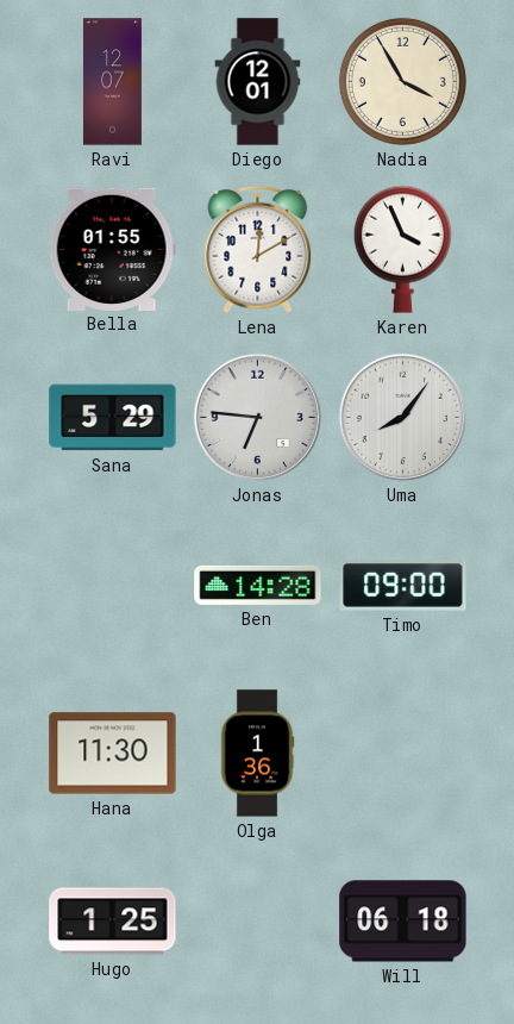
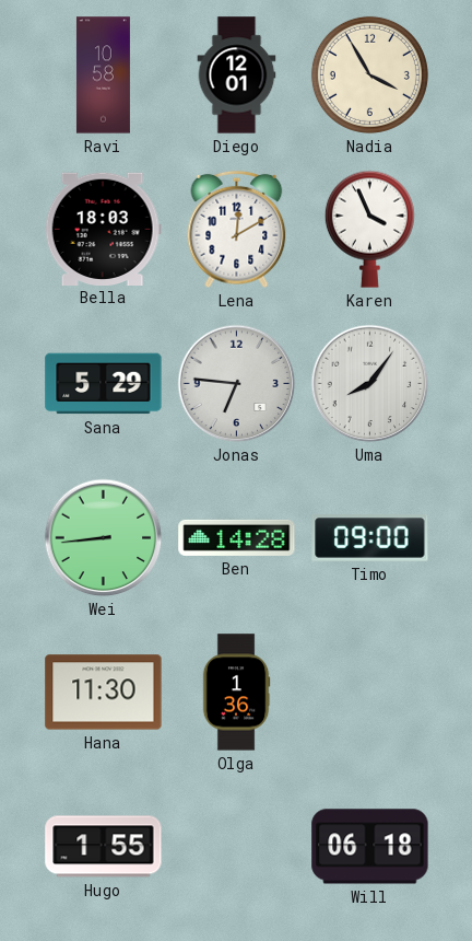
Ravi: 12:07 -> 10:58 (103, 75)
Bella: 01:55 -> 18:03 (103, 229)
Wei: none -> 8:44 (104, 538)
Hugo: 1:25 -> 1:55 (104, 847)
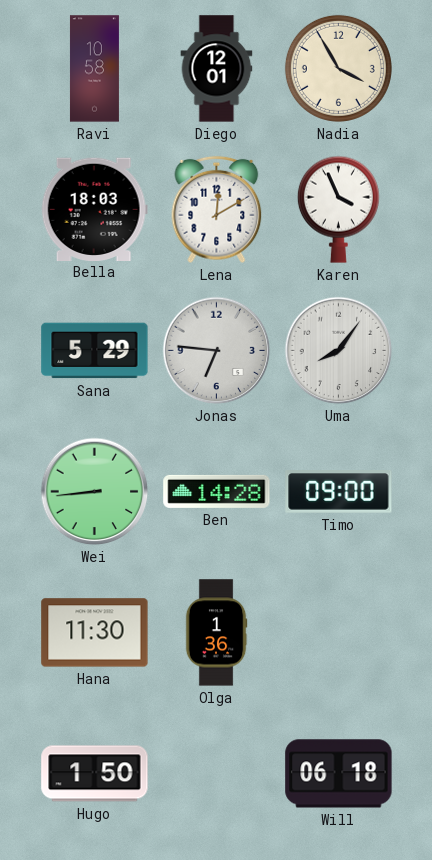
Hugo: 1:55 -> 1:50 (95, 774)
